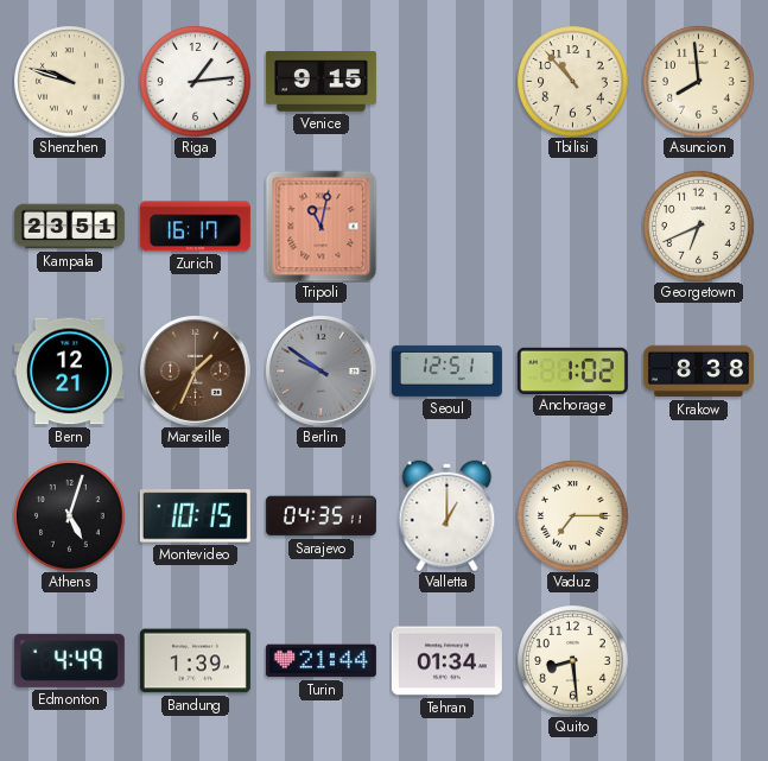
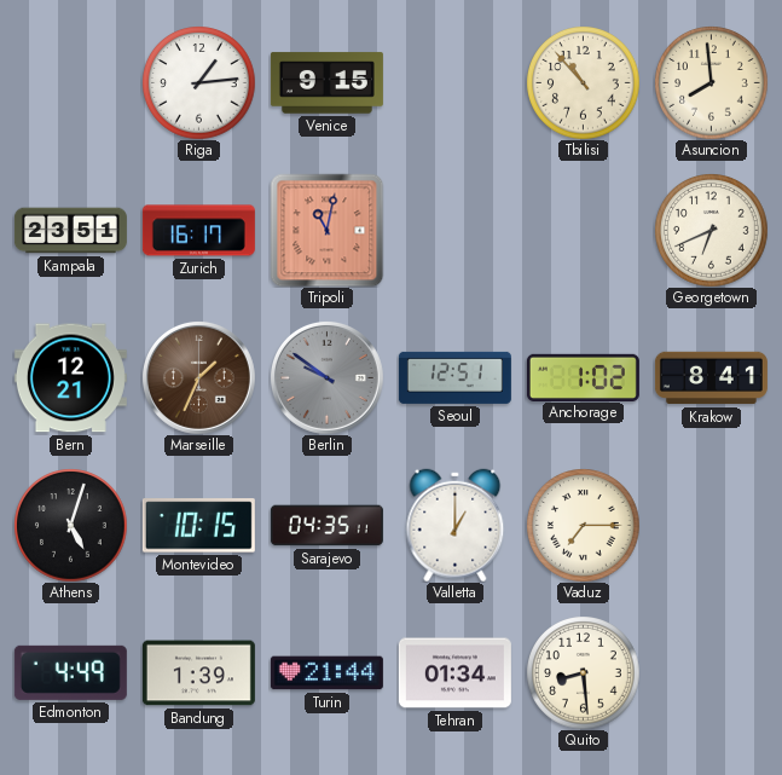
Shenzhen: 9:48 -> none (69, 81)
Krakow: 8:38 -> 8:41 (711, 378)
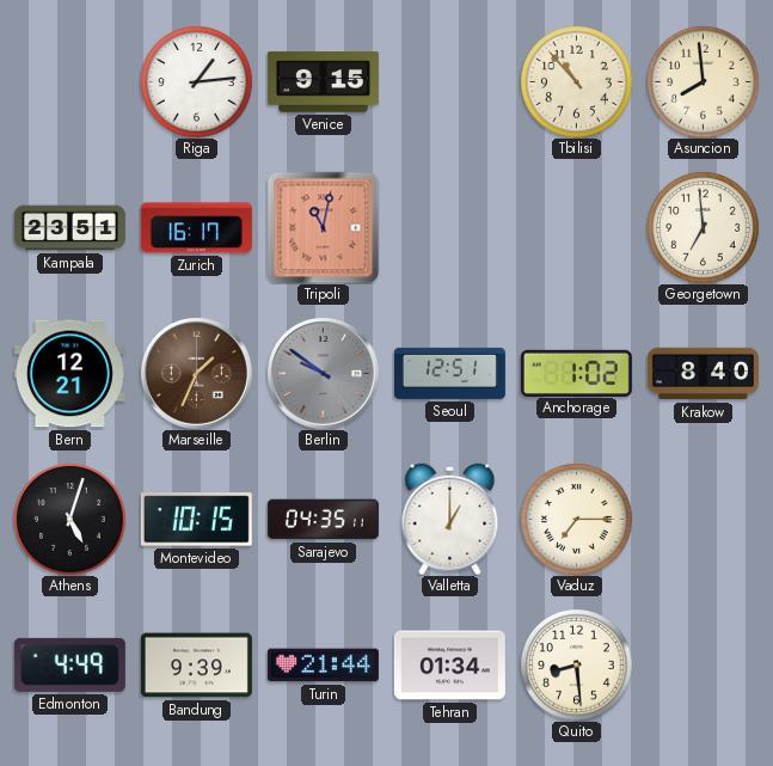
Georgetown: 6:41 -> 6:59 (703, 227)
Krakow: 8:41 -> 8:40 (703, 374)
Bandung: 1:39 -> 9:39 (196, 666)
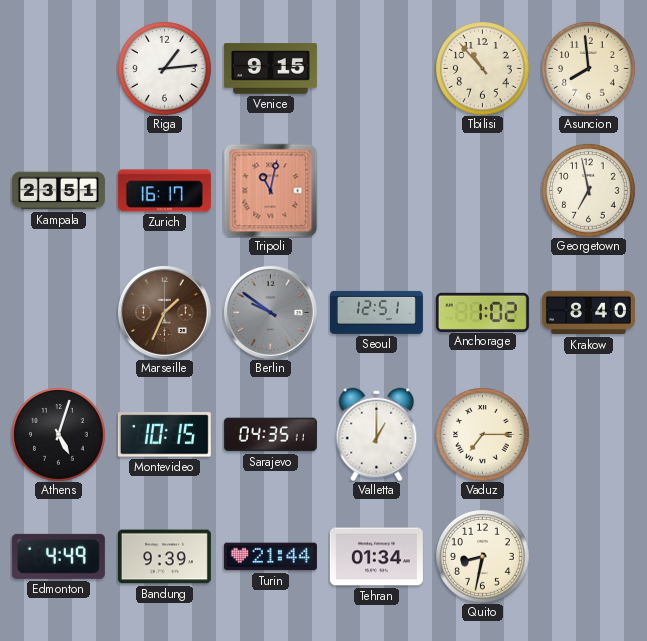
Georgetown: 6:59 -> 6:58 (588, 190)
Bern: 12:21 -> none (69, 374)
Quito: 8:29 -> 8:32 (482, 556)
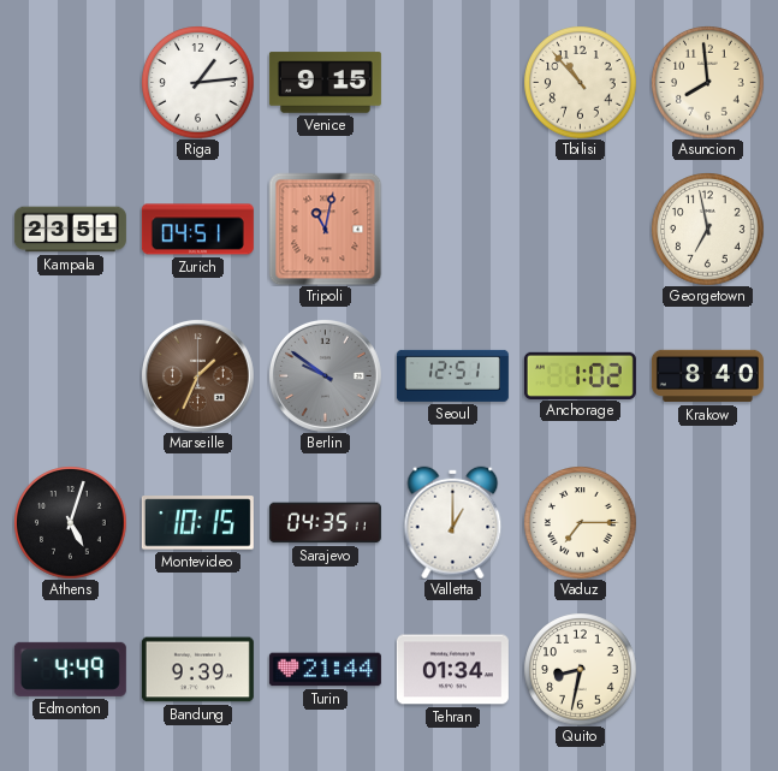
Zurich: 16:17 -> 04:51 (197, 230)
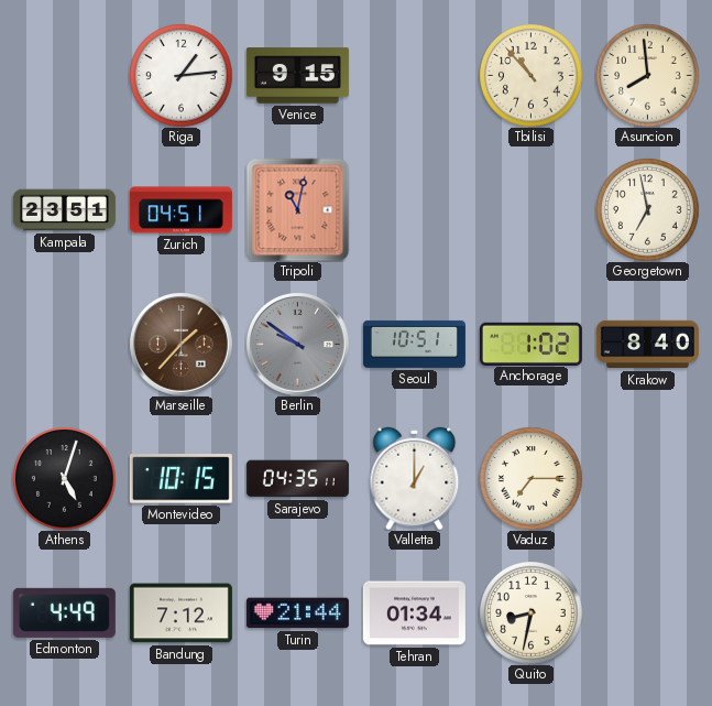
Marseille: 1:34 -> 1:37 (180, 344)
Seoul: 12:51 -> 10:51 (414, 344)
Bandung: 9:39 -> 7:12 (180, 613)
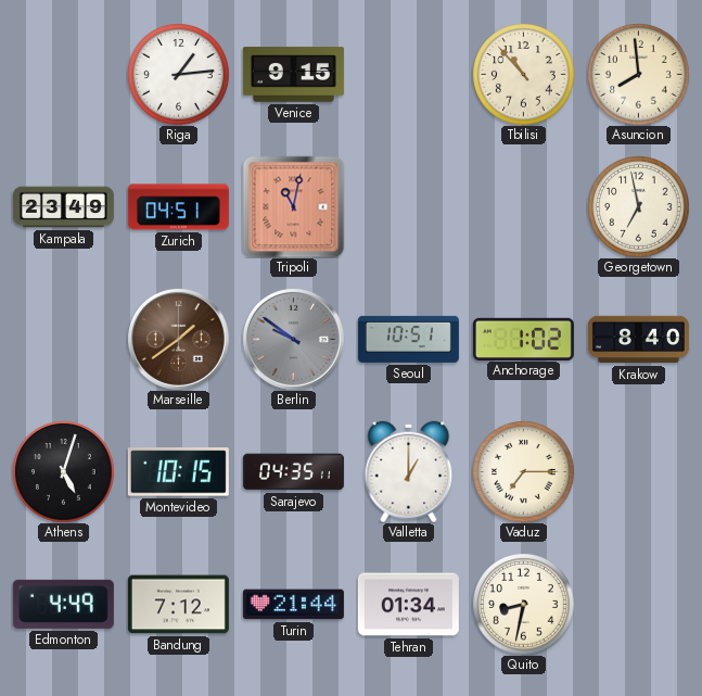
Kampala: 23:51 -> 23:49 (63, 207)
Marseille: 1:37 -> 1:39 (178, 339)
